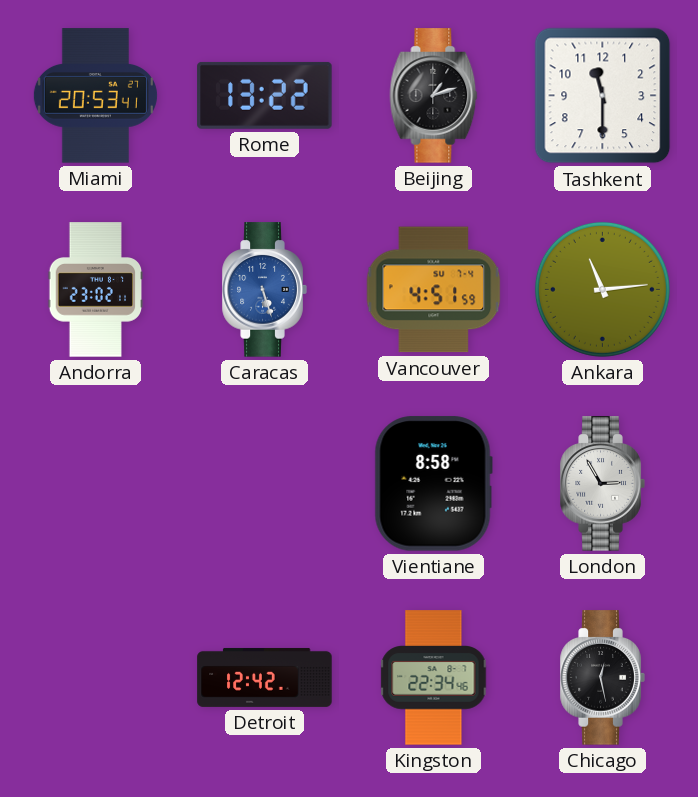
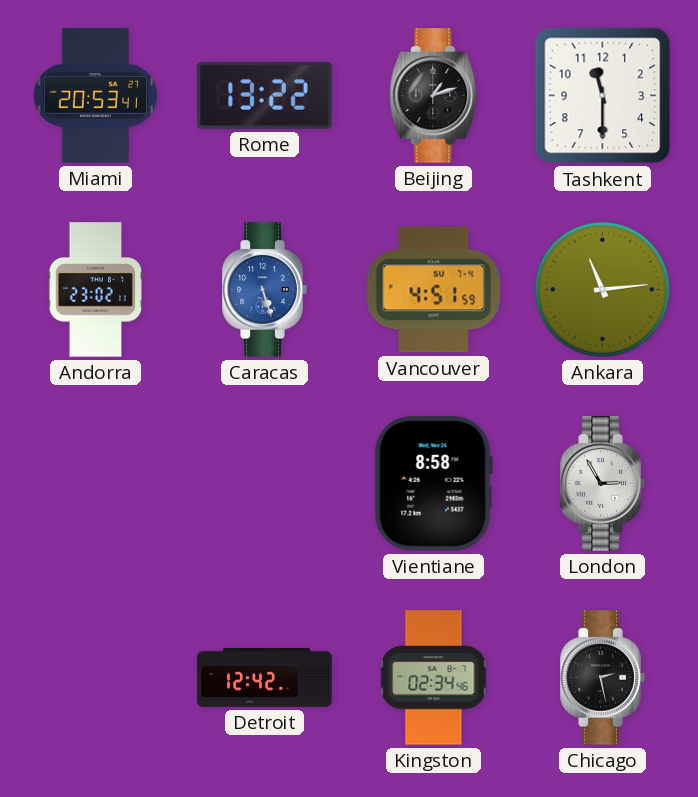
Kingston: 22:34 -> 02:34 (434, 678)
Chicago: 12:28 -> 2:28 (602, 678)
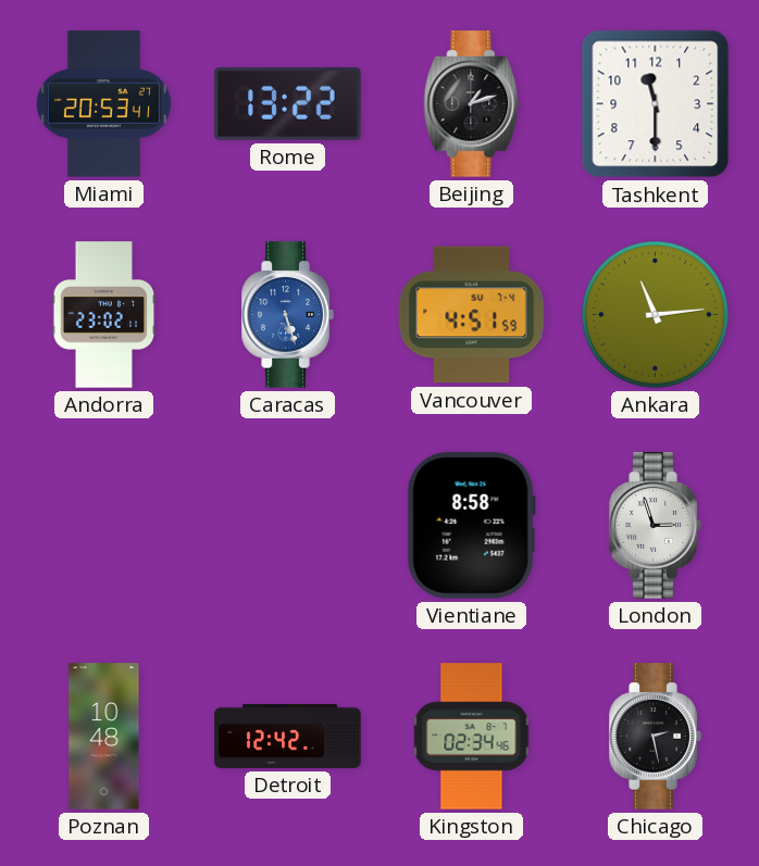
London: 2:55 -> 2:57 (655, 526)
Poznan: none -> 10:48 (104, 737)
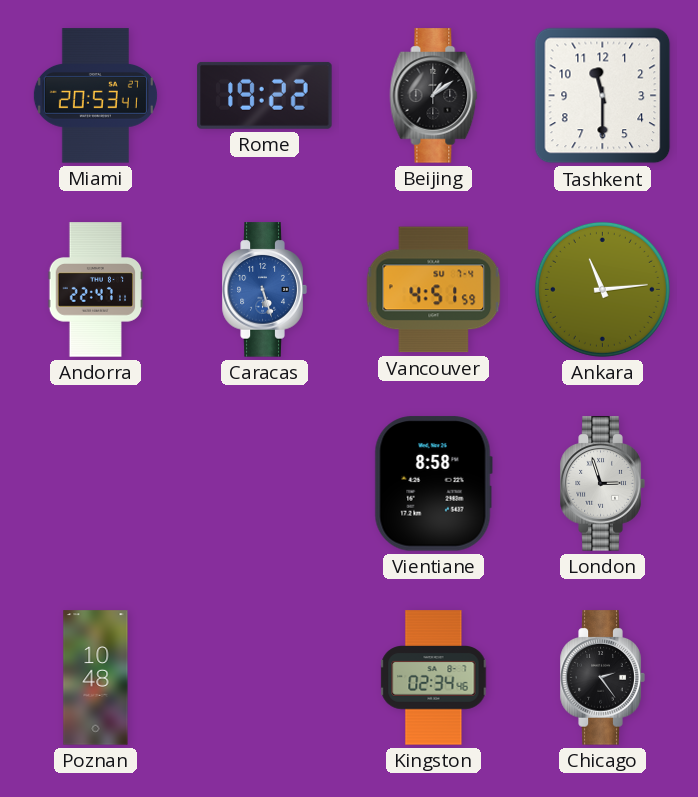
Rome: 13:22 -> 19:22 (265, 95)
Beijing: 1:12 -> 1:09 (434, 96)
Andorra: 23:02 -> 22:47 (96, 290)
Detroit: 12:42 -> none (288, 736)
Chicago: 2:28 -> 2:24 (602, 678)
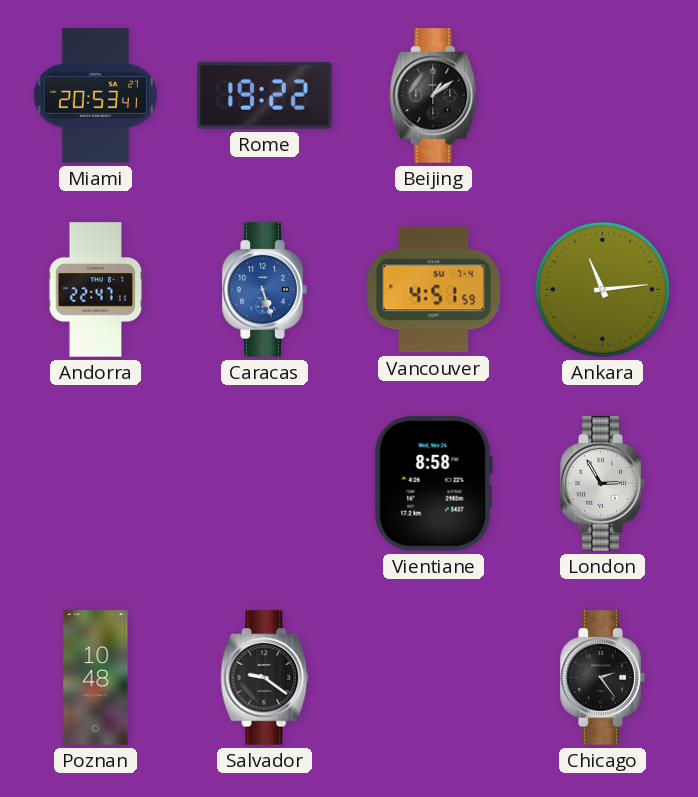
Tashkent: 11:30 -> none (603, 96)
London: 2:57 -> 2:55 (602, 484)
Salvador: none -> 9:21 (265, 678)
Kingston: 02:34 -> none (434, 678)
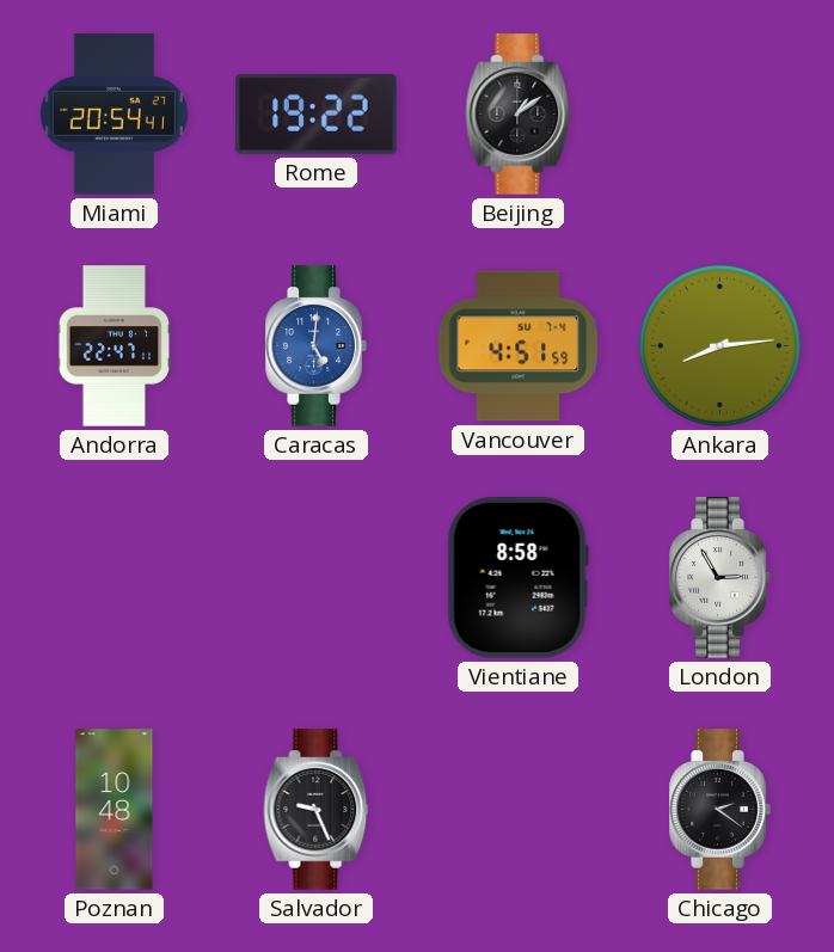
Miami: 20:53 -> 20:54 (114, 115)
Caracas: 5:27 -> 5:01 (315, 346)
Ankara: 11:14 -> 8:14 (719, 345)
Salvador: 9:21 -> 9:26 (317, 810)
Chicago: 2:24 -> 2:21 (719, 810)
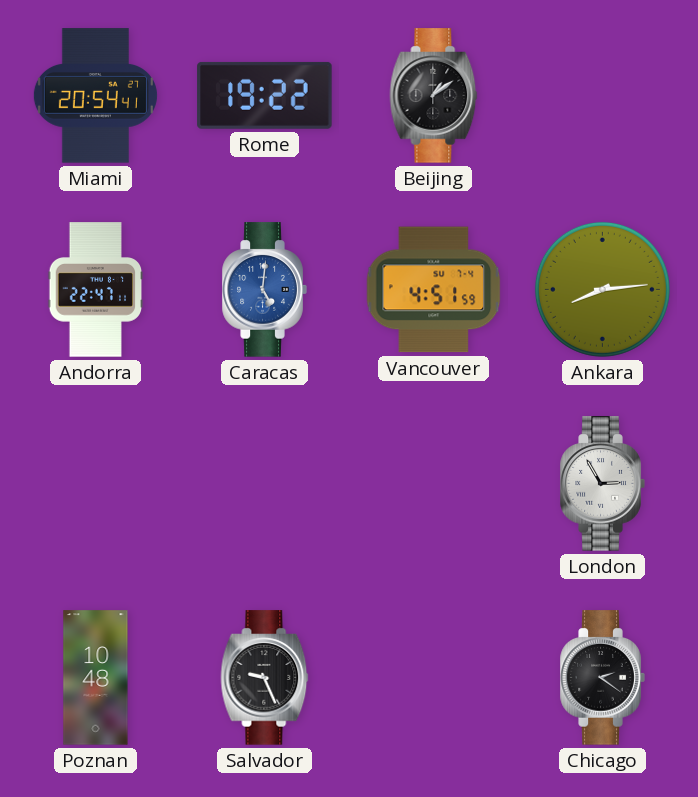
Vientiane: 8:58 -> none (517, 578)
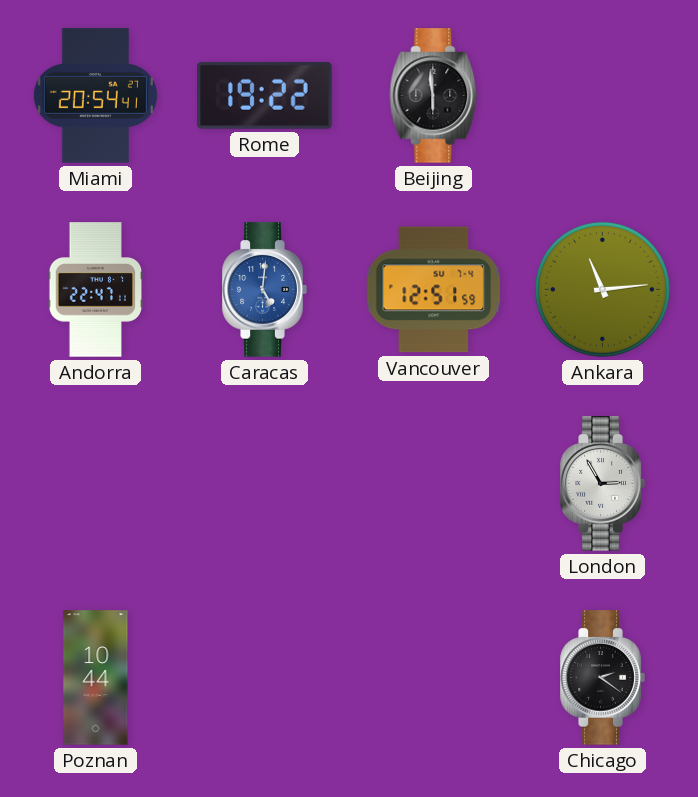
Beijing: 1:09 -> 5:59 (434, 96)
Vancouver: 4:51 -> 12:51 (434, 290)
Ankara: 8:14 -> 11:14 (602, 289)
Poznan: 10:48 -> 10:44 (96, 678)
Salvador: 9:26 -> none (265, 678)
